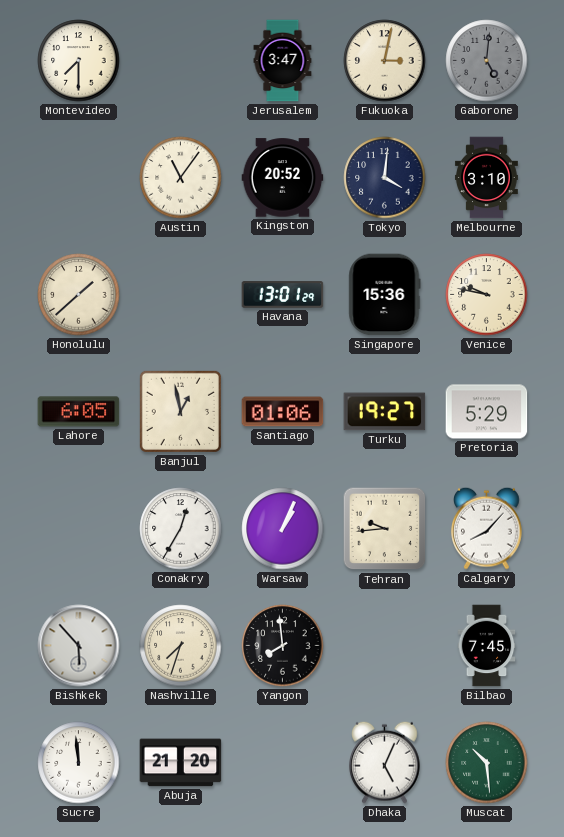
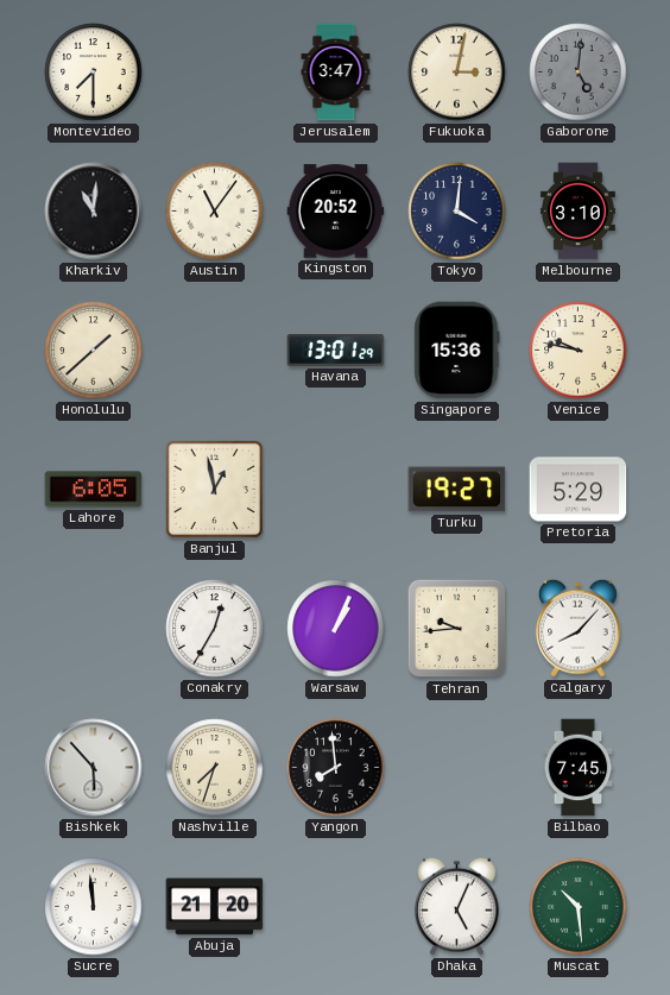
Kharkiv: none -> 11:01 (94, 212)
Santiago: 01:06 -> none (283, 412)
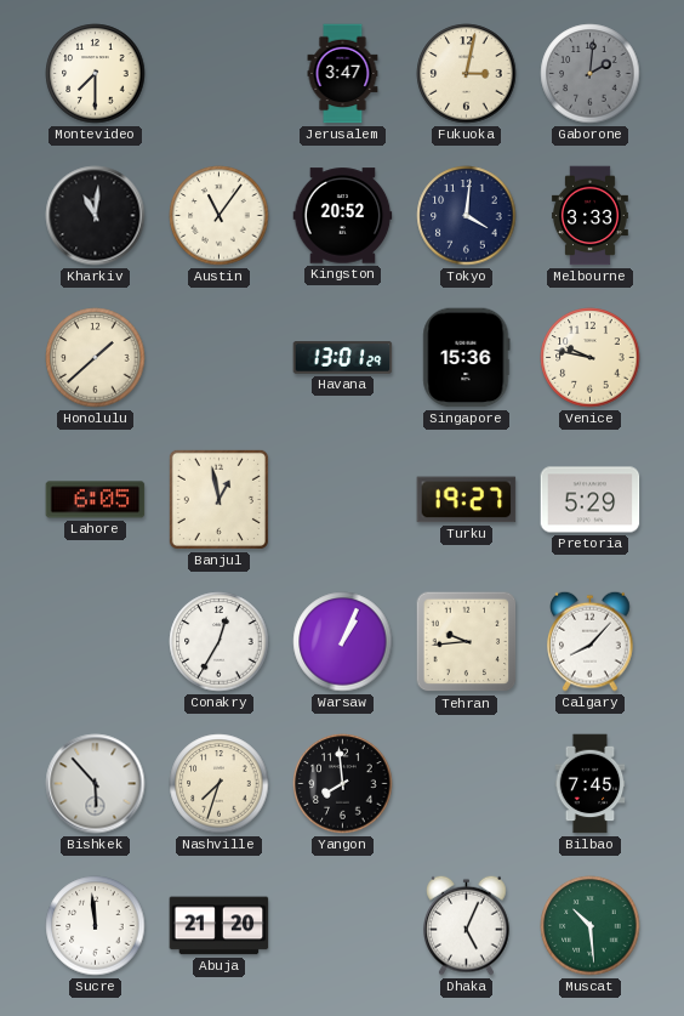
Gaborone: 5:01 -> 2:01 (591, 74)
Melbourne: 3:10 -> 3:33 (591, 216)
